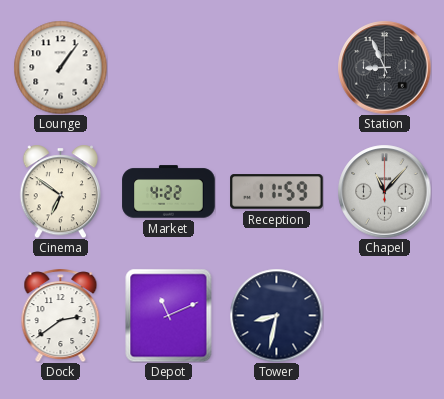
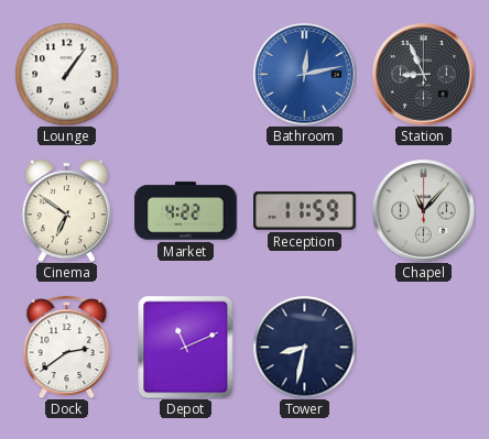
Bathroom: none -> 12:13 (304, 74)
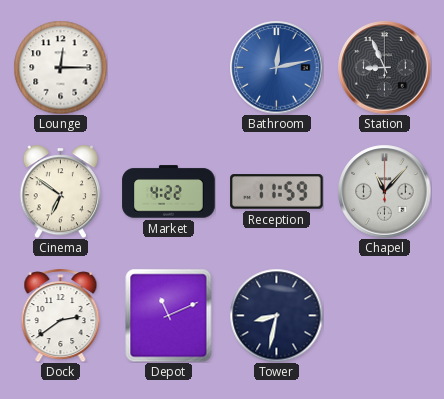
Lounge: 1:06 -> 12:15 (60, 67)
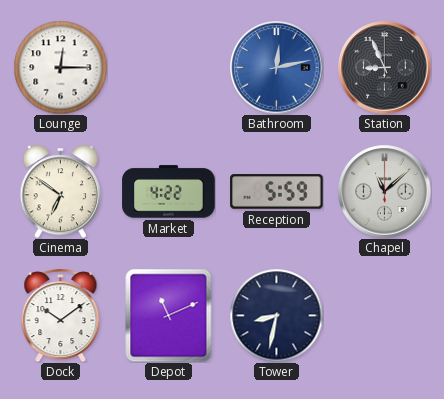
Reception: 11:59 -> 5:59 (277, 192)
Chapel: 11:07 -> 11:08 (384, 191)
Dock: 2:39 -> 10:09 (61, 315)
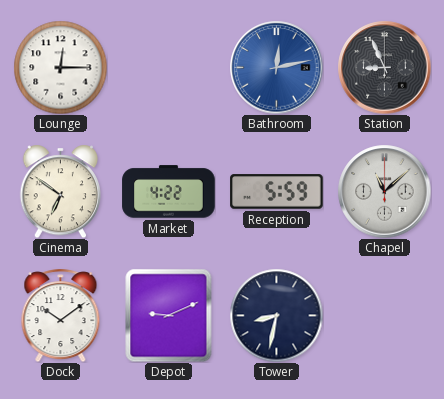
Depot: 11:11 -> 9:11 (169, 315)
